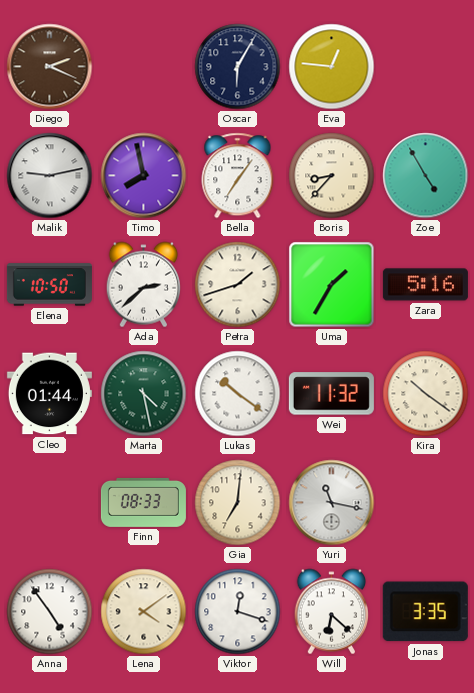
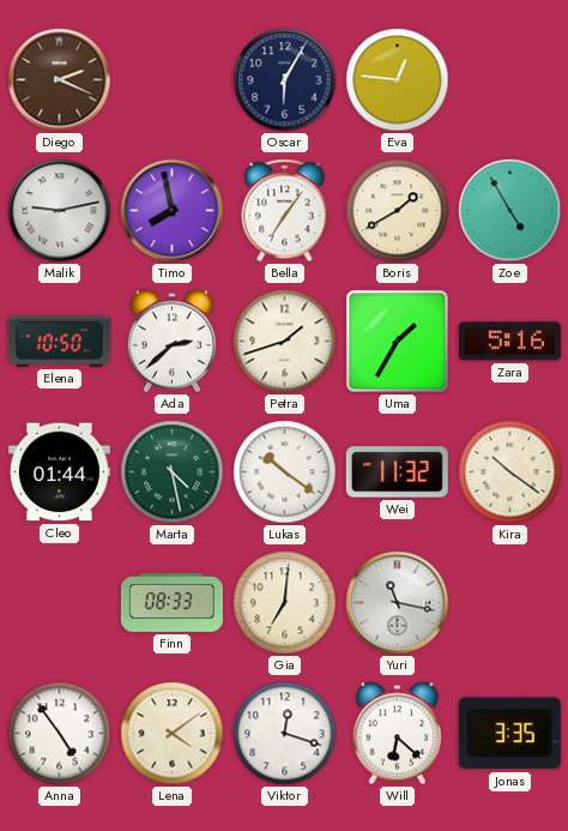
Boris: 8:37 -> 1:40 (398, 211)
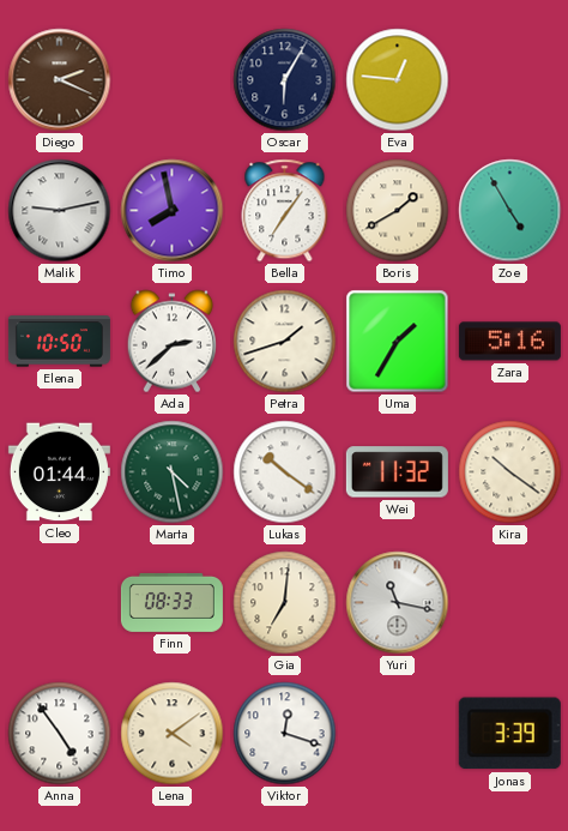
Will: 6:22 -> none (397, 734)
Jonas: 3:35 -> 3:39 (509, 734)
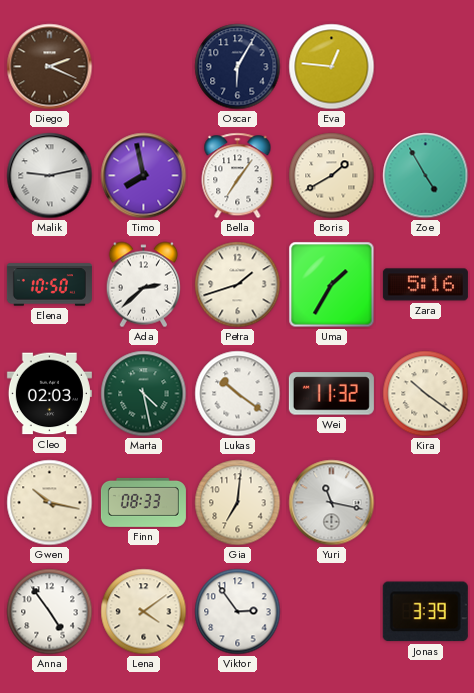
Cleo: 01:44 -> 02:03 (49, 394)
Gwen: none -> 10:17 (50, 503)
Viktor: 12:18 -> 2:54 (238, 612)
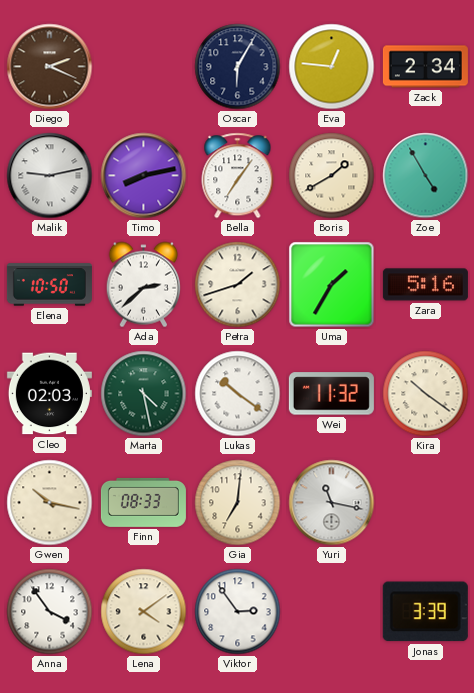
Zack: none -> 2:34 (425, 67)
Timo: 7:58 -> 8:13 (144, 176)
Anna: 4:54 -> 3:54 (50, 612)
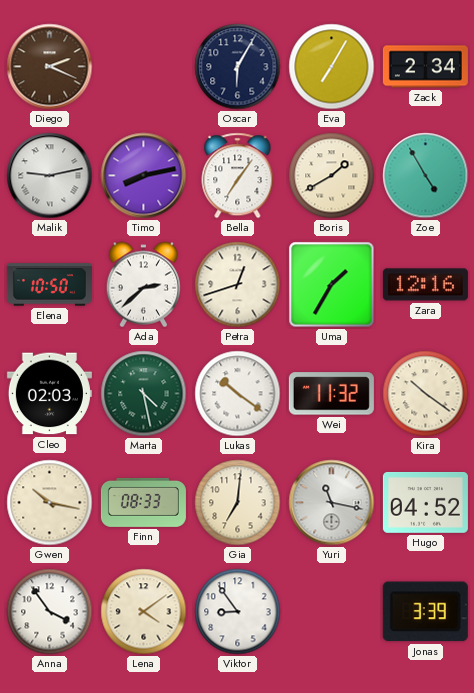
Eva: 12:46 -> 7:05 (332, 67)
Petra: 1:42 -> 12:42 (238, 285)
Zara: 5:16 -> 12:16 (425, 285)
Hugo: none -> 04:52 (425, 503)
Viktor: 2:54 -> 8:54 (238, 612)
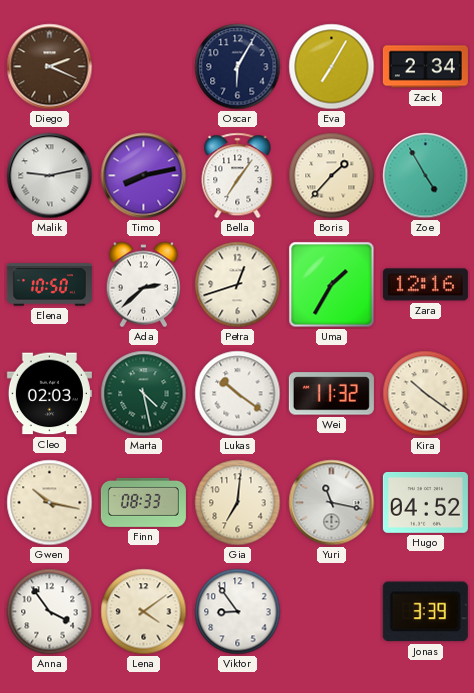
Boris: 1:40 -> 1:37 (332, 176)
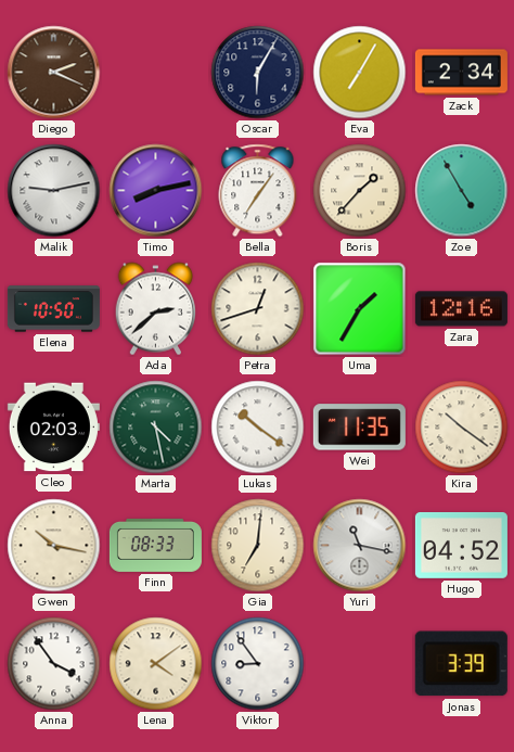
Wei: 11:32 -> 11:35 (359, 428)
